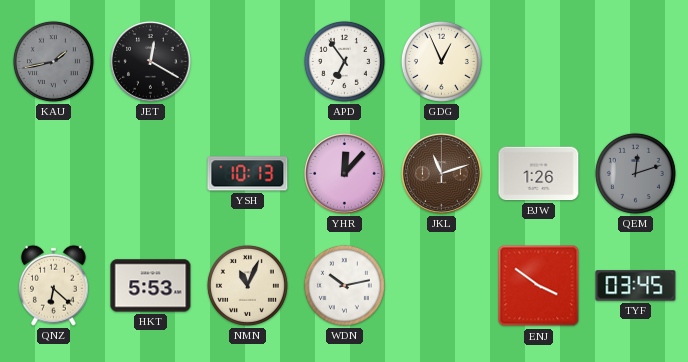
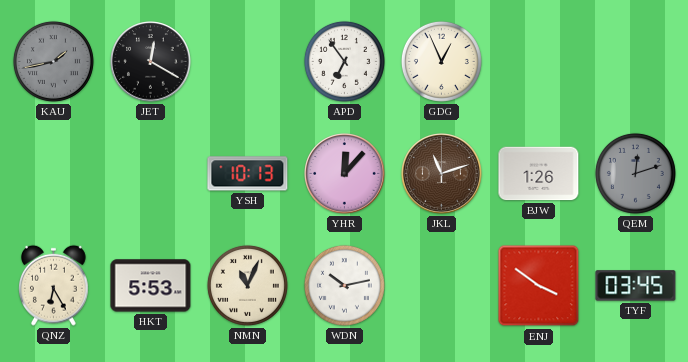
QNZ: 6:22 -> 6:25 (54, 285)
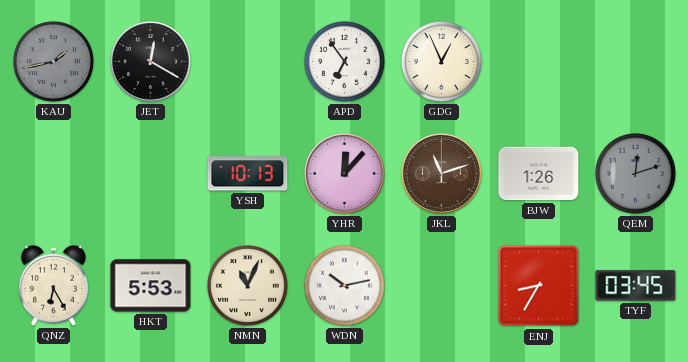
ENJ: 3:51 -> 8:35 (539, 286)
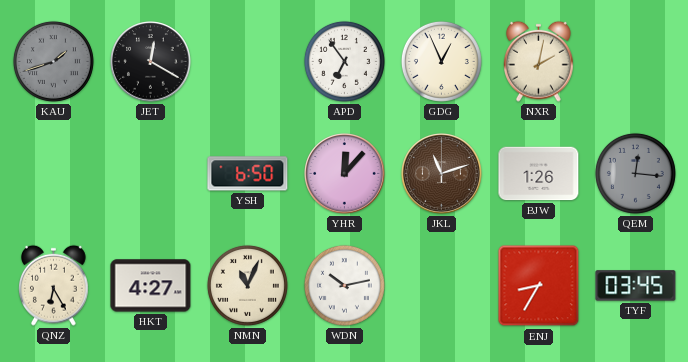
KAU: 1:43 -> 1:42 (53, 61)
NXR: none -> 2:02 (539, 61)
YSH: 10:13 -> 6:50 (248, 174)
QEM: 12:12 -> 12:16 (635, 173)
HKT: 5:53 -> 4:27 (151, 286)
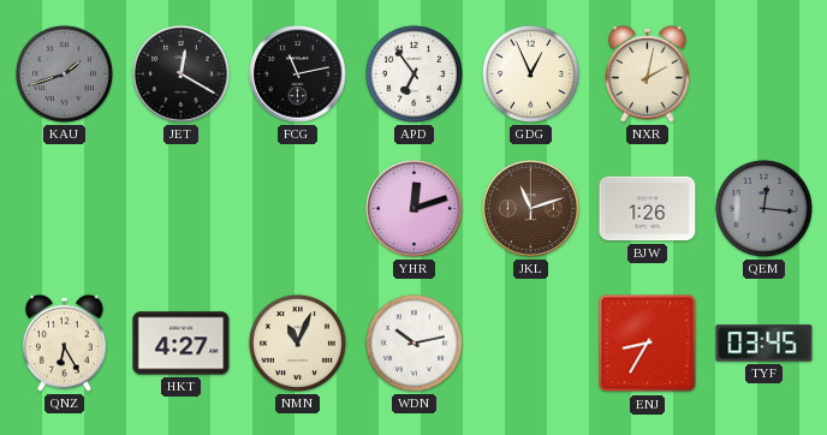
FCG: none -> 11:13 (298, 75)
YSH: 6:50 -> none (248, 174)
YHR: 12:07 -> 12:12 (415, 209)
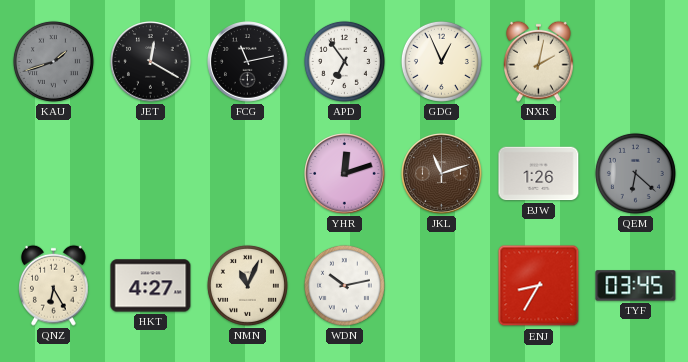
QEM: 12:16 -> 6:22 (635, 173)
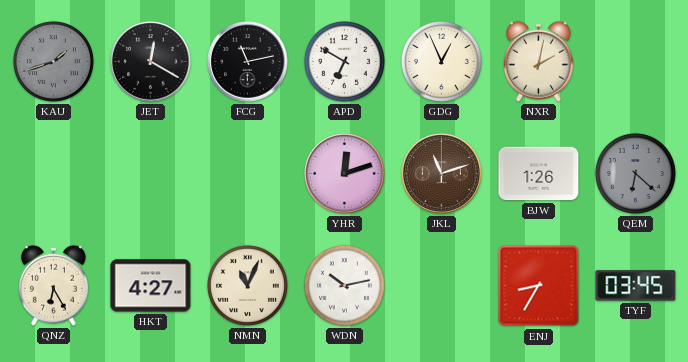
APD: 6:54 -> 6:50 (344, 61)
